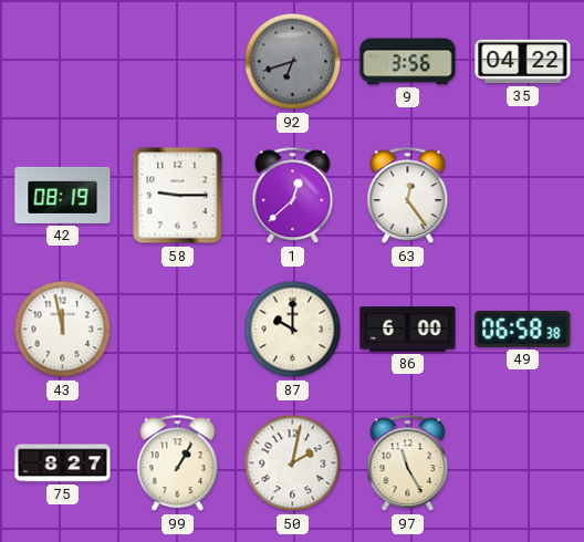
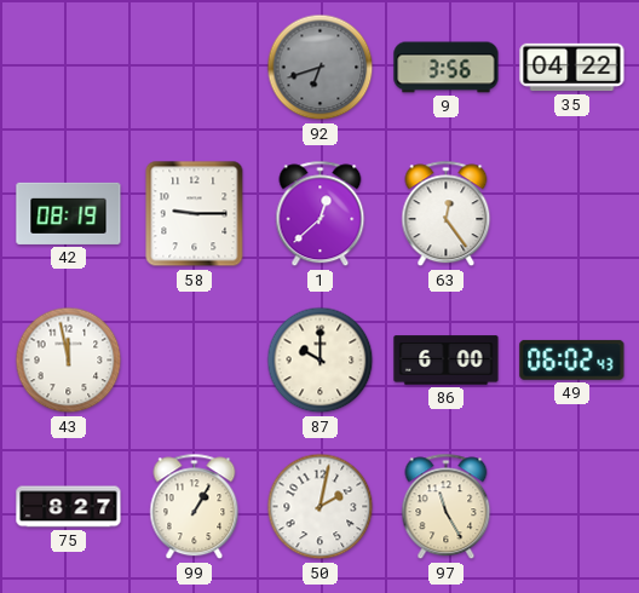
49: 06:58 -> 06:02 (572, 359)
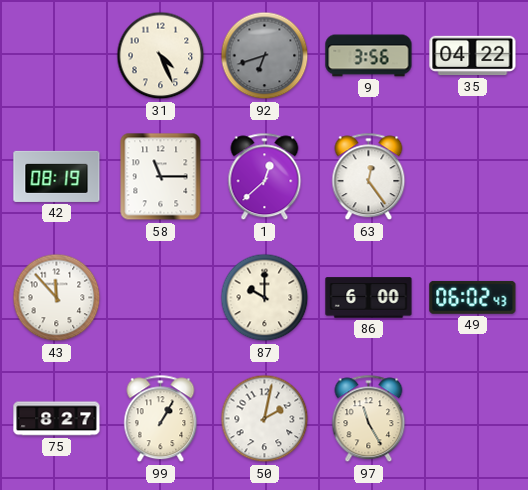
31: none -> 4:26 (161, 56)
58: 9:15 -> 11:15 (161, 177)
43: 11:58 -> 11:53 (57, 298)
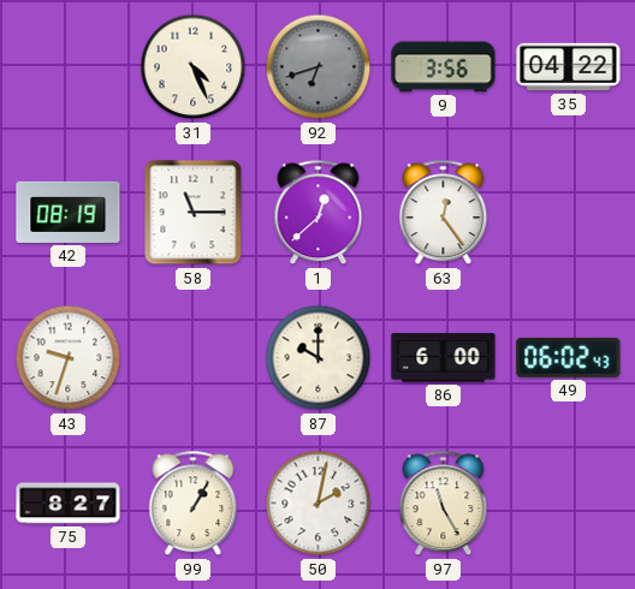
43: 11:53 -> 9:33 (69, 358)
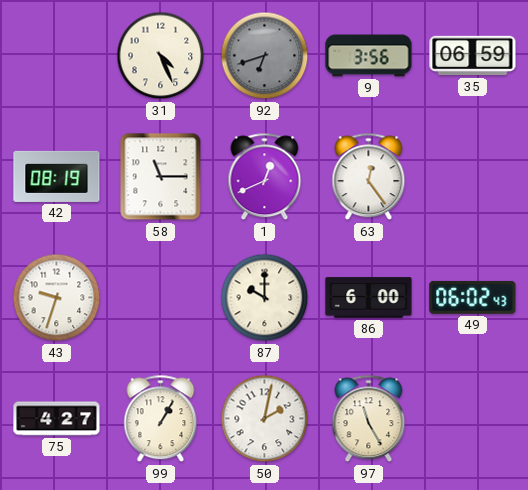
35: 04:22 -> 06:59 (473, 56)
1: 12:38 -> 12:41 (265, 177)
75: 8:27 -> 4:27 (57, 419)
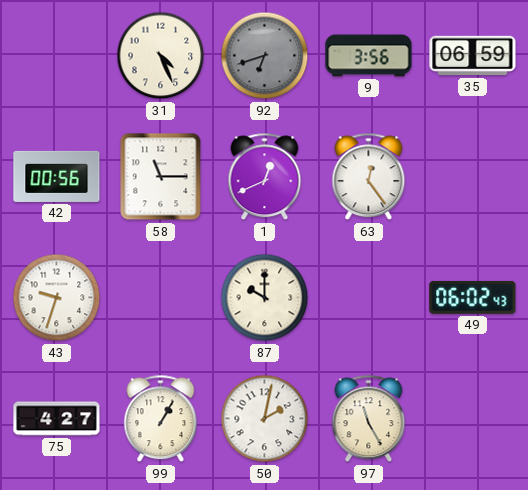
42: 08:19 -> 00:56 (57, 176)
86: 6:00 -> none (369, 298)
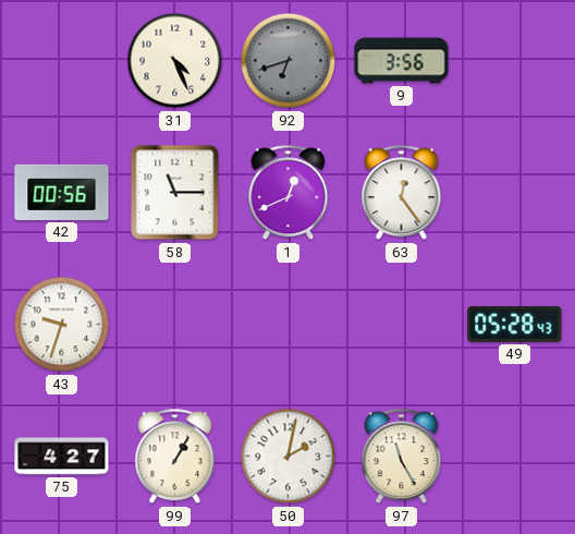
35: 06:59 -> none (473, 56)
87: 10:00 -> none (265, 298)
49: 06:02 -> 05:28 (515, 324)
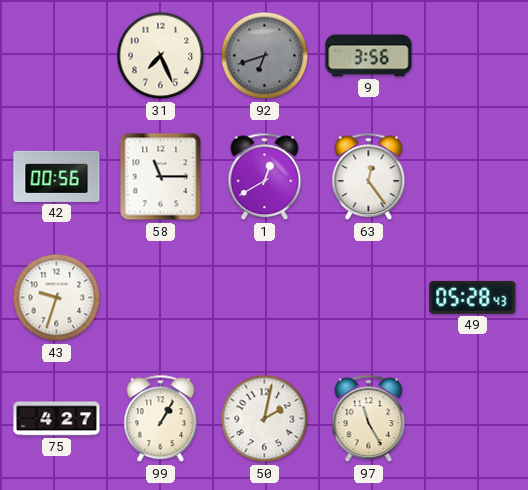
31: 4:26 -> 7:26 (161, 56)
1: 12:41 -> 12:40 (265, 177)
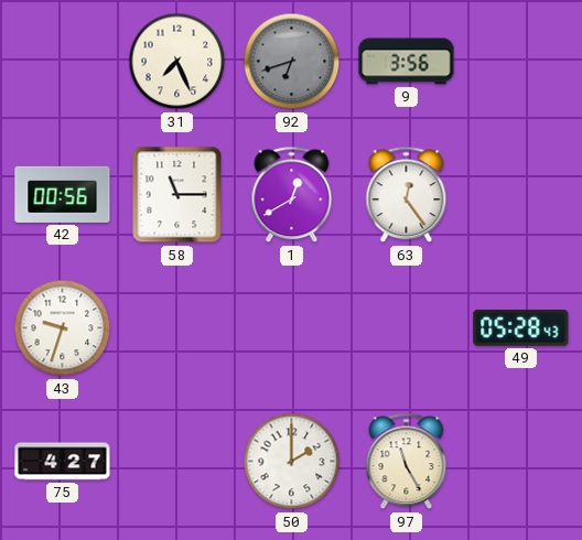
99: 1:05 -> none (161, 419)
50: 2:02 -> 2:00 (292, 462)
